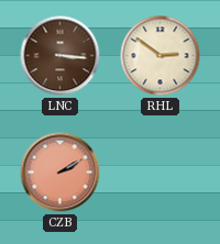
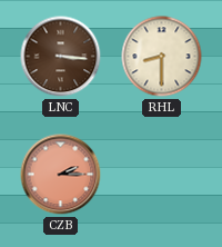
RHL: 2:51 -> 8:30 (162, 57)
CZB: 2:10 -> 2:15 (61, 175)
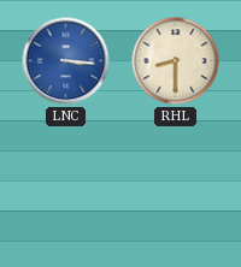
LNC dial: brown -> blue (66, 61)
CZB: 2:15 -> none (61, 175)
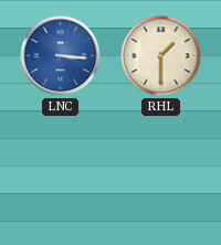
RHL: 8:30 -> 1:30 (161, 56)
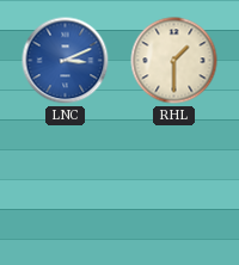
LNC: 3:16 -> 3:11 (66, 61)
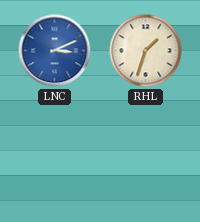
RHL: 1:30 -> 1:33 (146, 51)
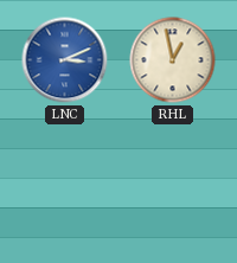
RHL: 1:33 -> 12:58 (173, 60)
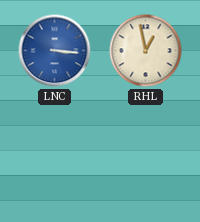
LNC: 3:11 -> 3:16 (55, 51)
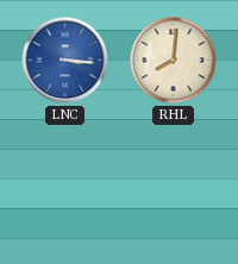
RHL: 12:58 -> 8:01 (174, 61)
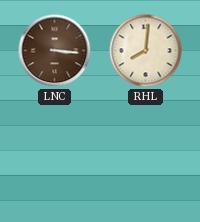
LNC dial: blue -> brown (55, 51)
